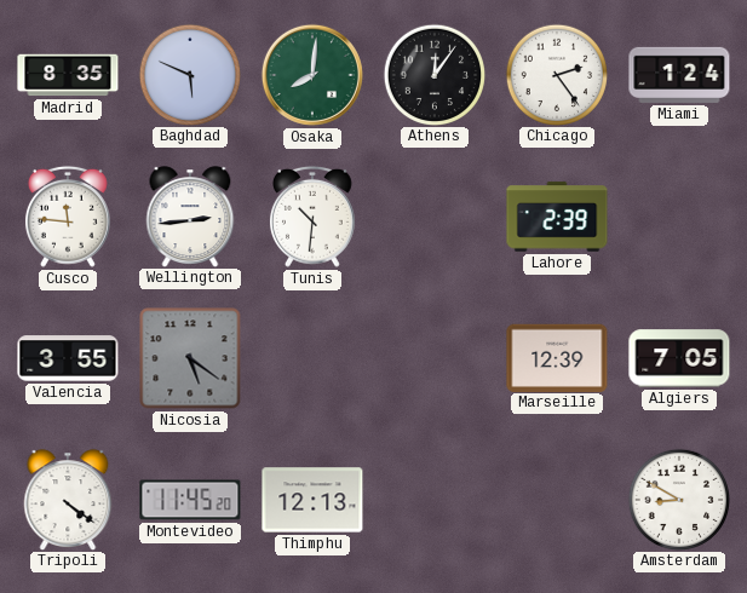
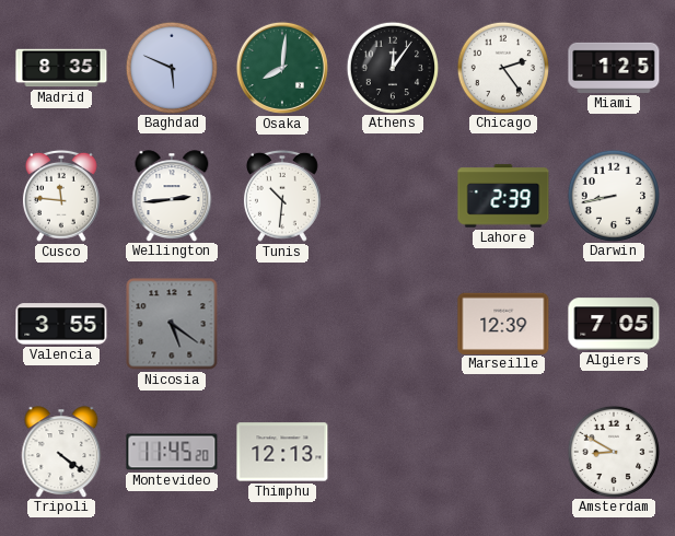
Miami: 1:24 -> 1:25 (614, 68)
Darwin: none -> 8:43 (613, 195)
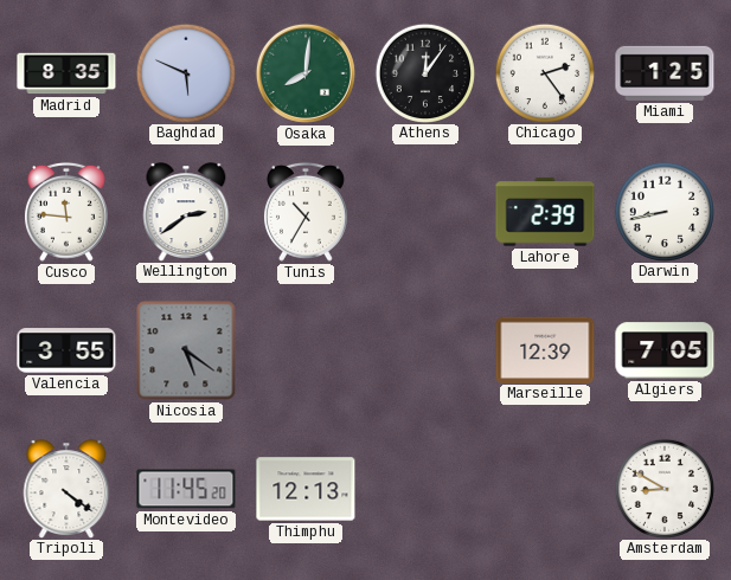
Wellington: 2:44 -> 2:39 (186, 212)
Tunis: 10:31 -> 10:35 (306, 212)
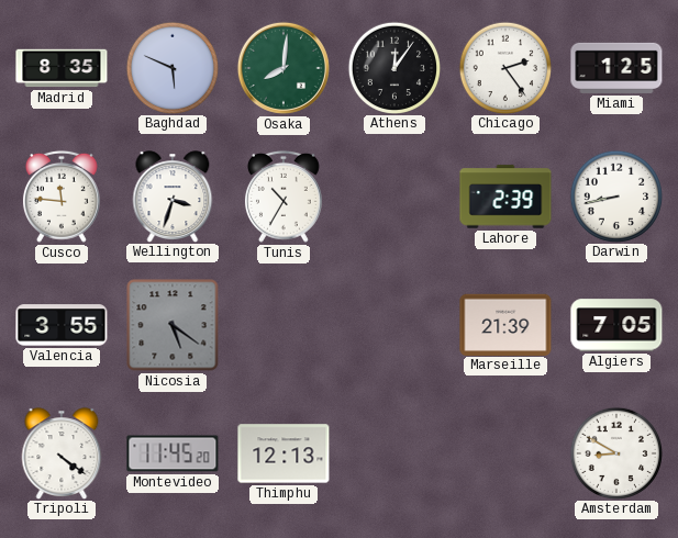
Wellington: 2:39 -> 3:33 (173, 197)
Marseille: 12:39 -> 21:39 (505, 324)
